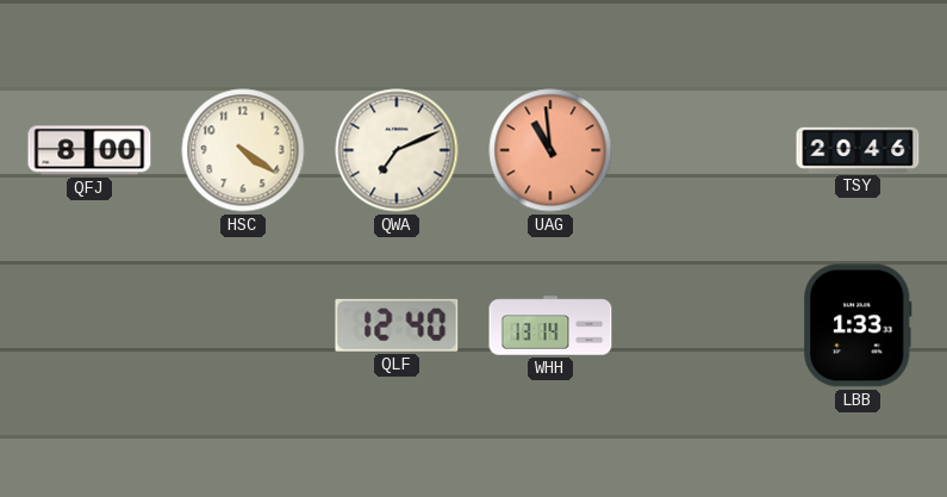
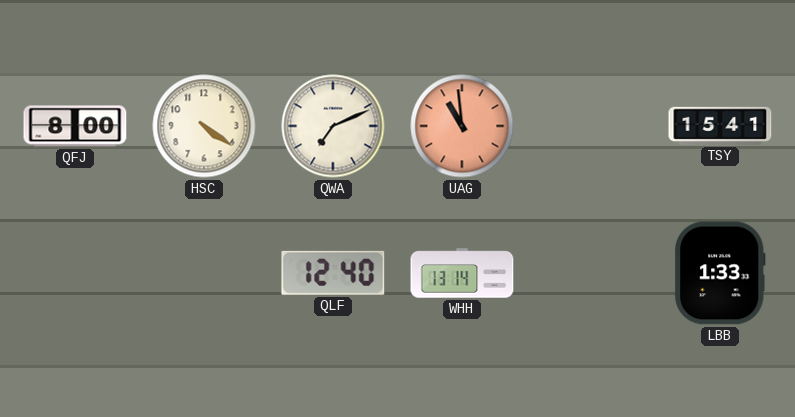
TSY: 20:46 -> 15:41 (720, 126)
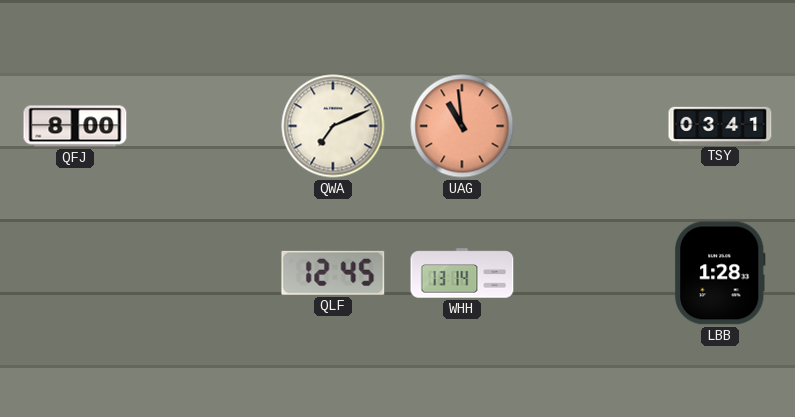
HSC: 4:21 -> none (204, 126)
TSY: 15:41 -> 03:41 (720, 126)
QLF: 12:40 -> 12:45 (333, 273)
LBB: 1:33 -> 1:28 (720, 273)
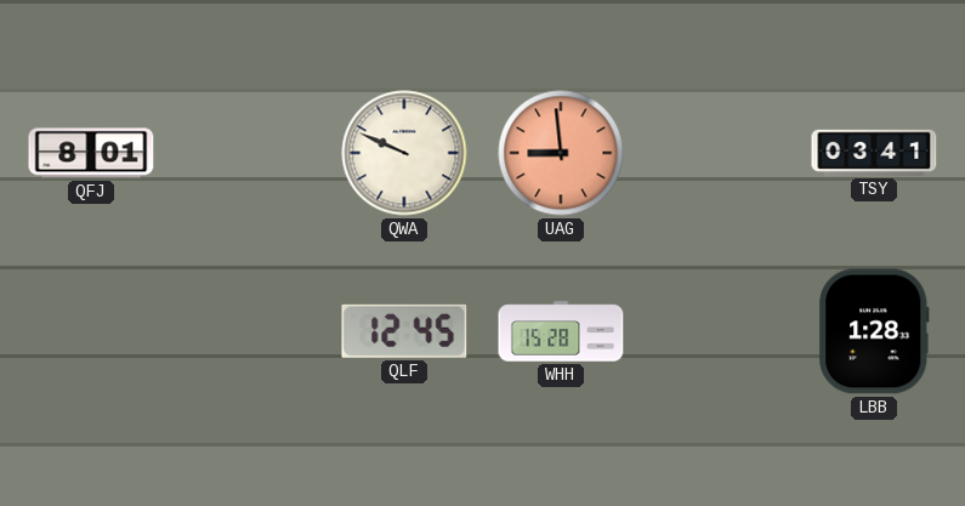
QFJ: 8:00 -> 8:01 (91, 153)
QWA: 7:11 -> 9:49 (404, 153)
UAG: 10:59 -> 8:59 (561, 153)
WHH: 13:14 -> 15:28 (561, 331)
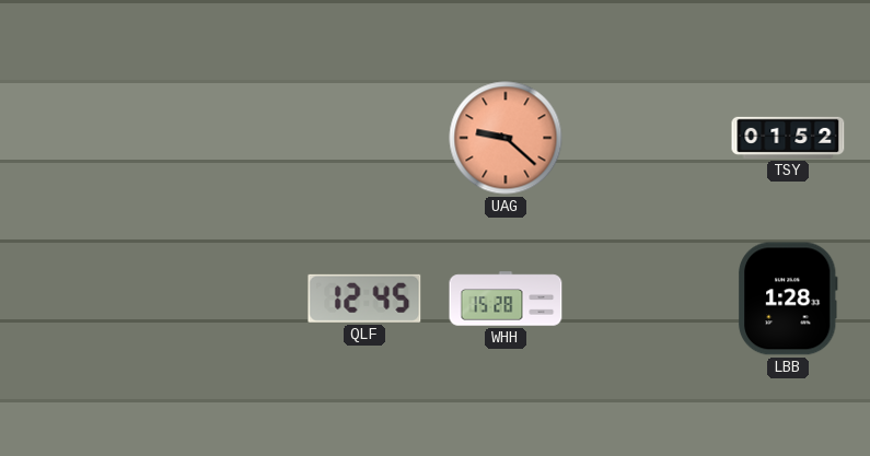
QFJ: 8:01 -> none (91, 153)
QWA: 9:49 -> none (404, 153)
UAG: 8:59 -> 9:22 (506, 138)
TSY: 03:41 -> 01:52 (788, 138)
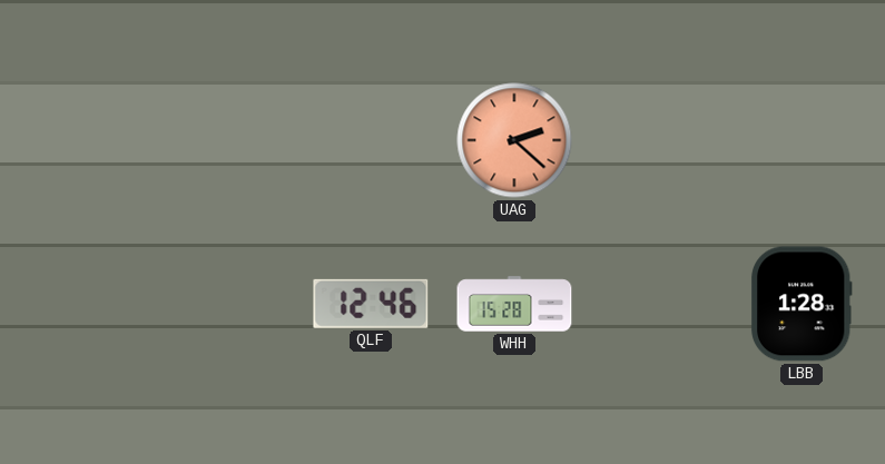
UAG: 9:22 -> 2:22 (514, 140)
TSY: 01:52 -> none (788, 138)
QLF: 12:45 -> 12:46 (371, 304)
